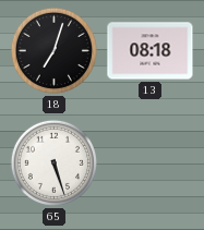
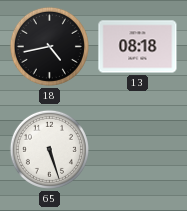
18: 7:03 -> 4:43 (49, 46)
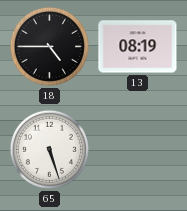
18: 4:43 -> 4:45 (49, 46)
13: 08:18 -> 08:19 (138, 47)
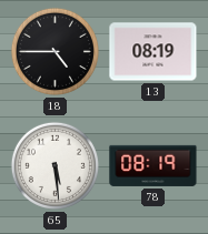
65: 5:27 -> 5:29 (55, 165)
78: none -> 08:19 (153, 165)
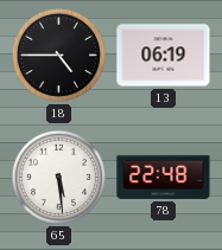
13: 08:19 -> 06:19 (164, 56)
78: 08:19 -> 22:48 (164, 177)
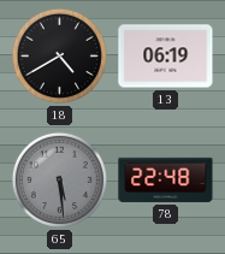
18: 4:45 -> 4:40 (59, 55)
65 dial: white -> grey (59, 179)
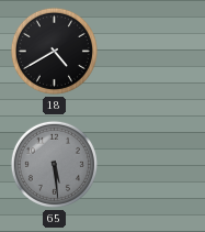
13: 06:19 -> none (166, 57)
78: 22:48 -> none (166, 179)
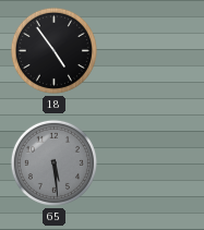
18: 4:40 -> 4:54 (53, 50)
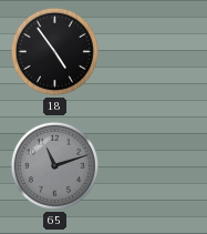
65: 5:29 -> 11:12 (54, 165)
